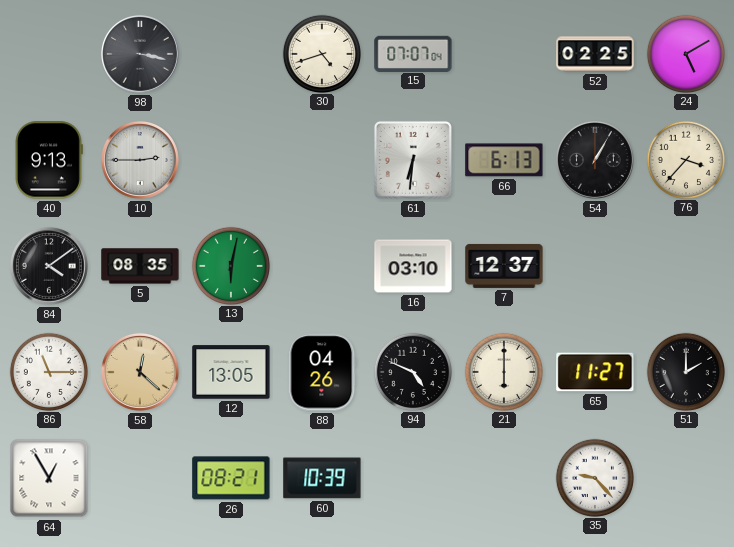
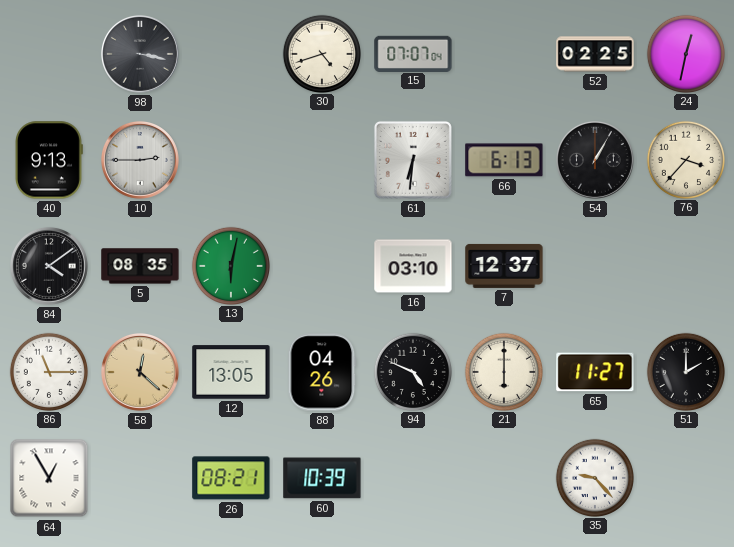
24: 5:10 -> 12:32 (685, 53)
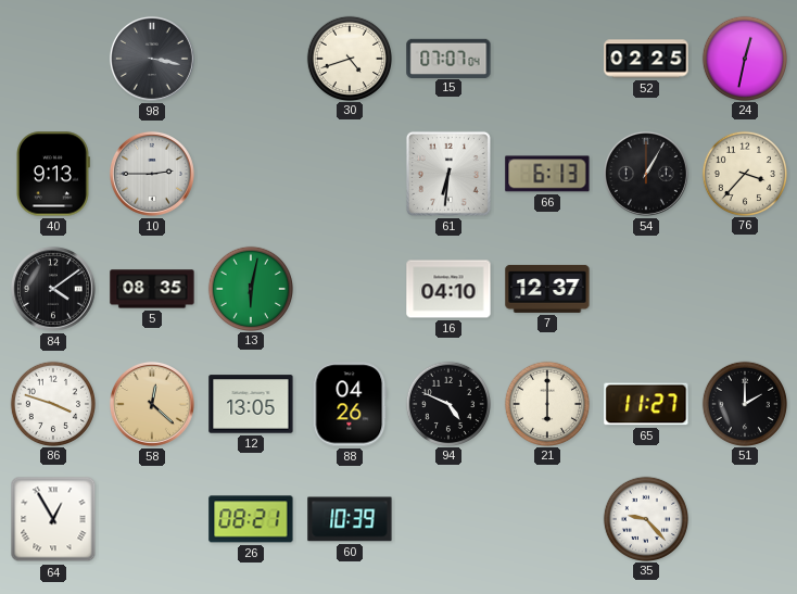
16: 03:10 -> 04:10 (448, 289)
86: 11:15 -> 3:48 (52, 403)
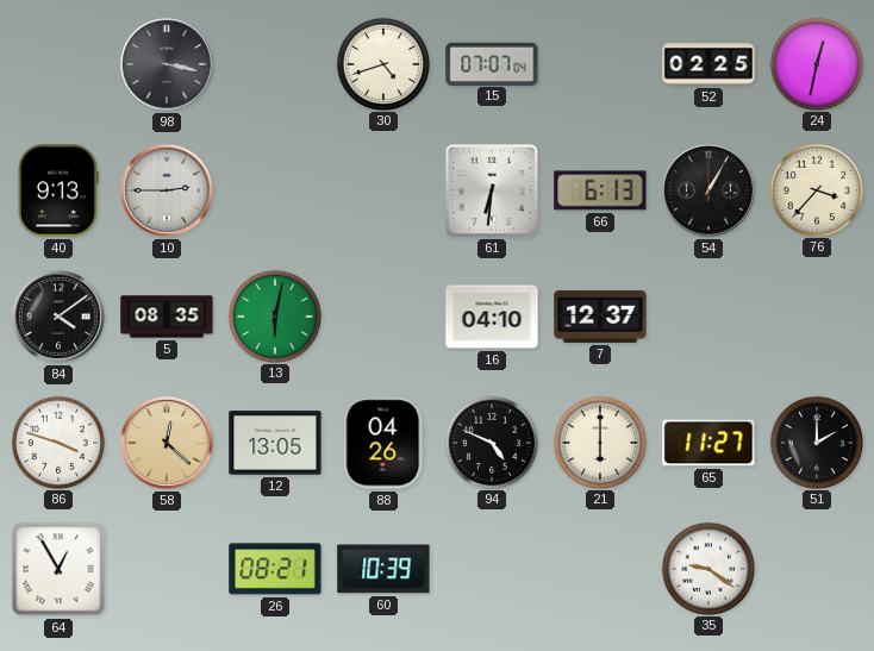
35: 9:23 -> 9:21 (707, 568)
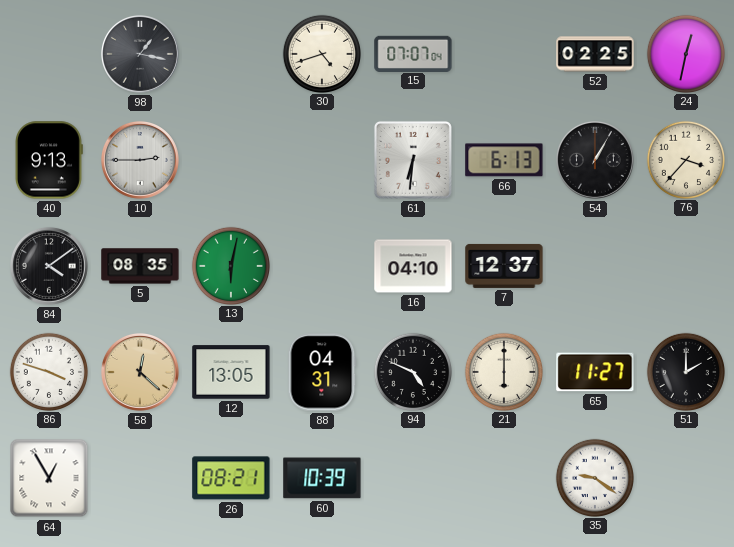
98: 3:17 -> 1:17 (140, 54)
88: 04:26 -> 04:31 (322, 372)
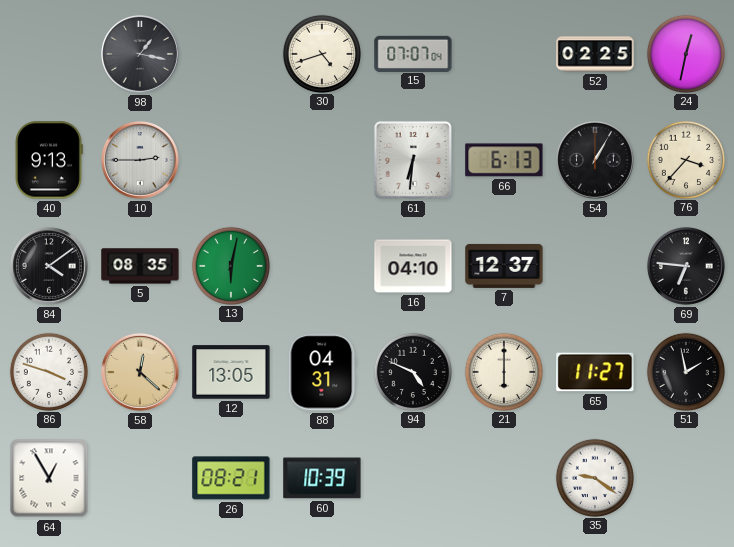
69: none -> 6:46 (686, 266)
51: 2:00 -> 1:58 (685, 371)
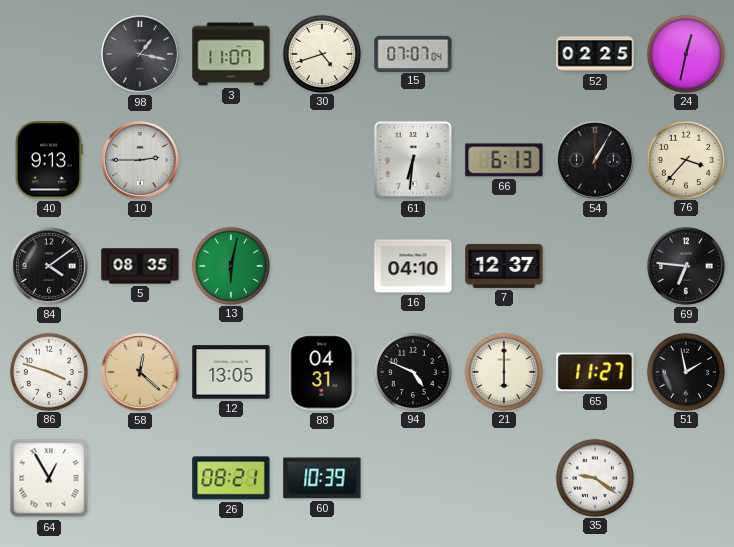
3: none -> 11:07 (231, 54)
